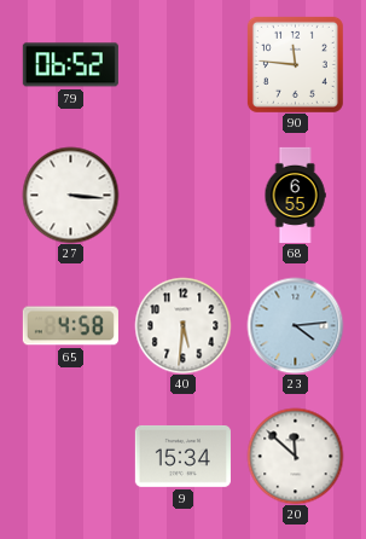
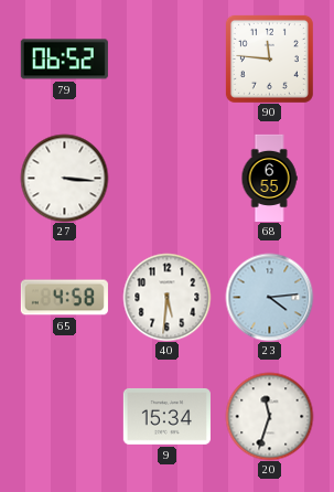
20: 11:52 -> 11:33 (269, 416)
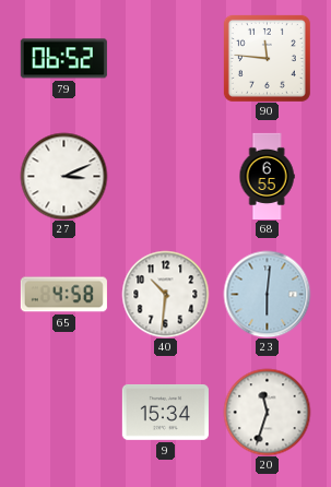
27: 3:16 -> 3:11 (63, 176)
40: 5:31 -> 10:31 (165, 294)
23: 4:14 -> 6:01 (267, 294)
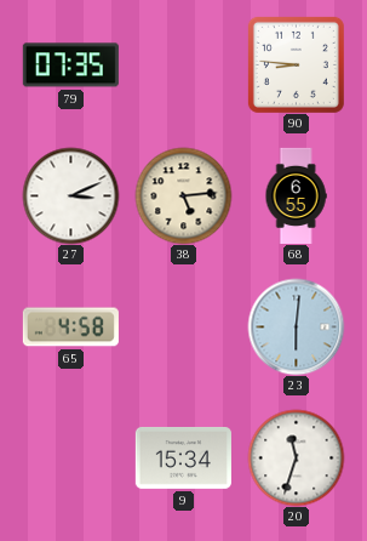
79: 06:52 -> 07:35 (70, 66)
90: 11:46 -> 8:46 (296, 64)
38: none -> 5:14 (183, 195)
40: 10:31 -> none (165, 294)
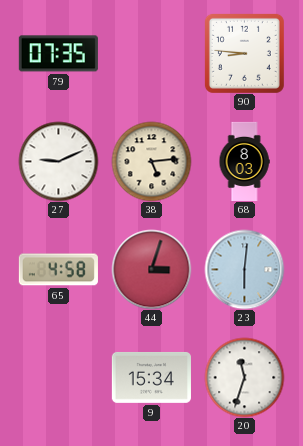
27: 3:11 -> 9:11 (58, 161)
68: 6:55 -> 8:03 (244, 161)
44: none -> 3:03 (151, 269)
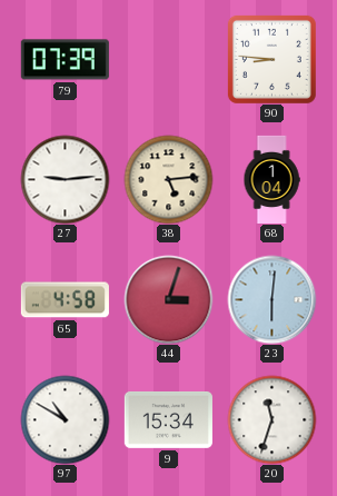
79: 07:35 -> 07:39 (65, 60)
27: 9:11 -> 9:14 (65, 179)
68: 8:03 -> 1:04 (271, 179)
97: none -> 10:50 (65, 419)
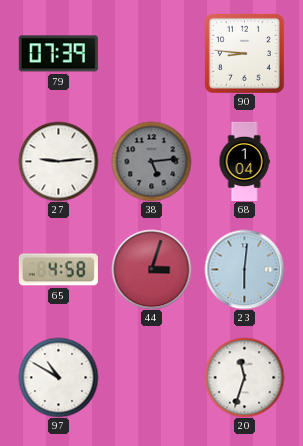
38 dial: cream -> grey (151, 161)
9: 15:34 -> none (168, 419)
